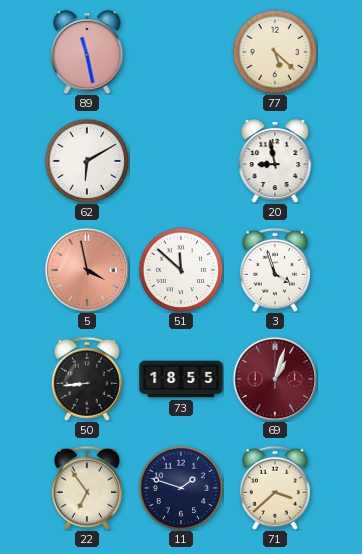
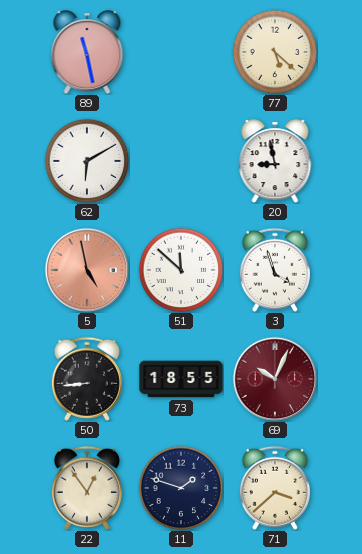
5: 3:58 -> 4:58 (87, 270)
69: 1:03 -> 10:04 (275, 379)
22: 6:54 -> 12:54 (87, 488)
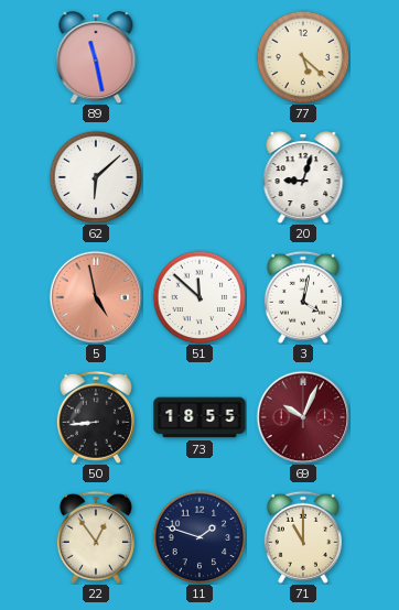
62: 6:10 -> 6:08 (96, 177)
20: 8:58 -> 9:03 (303, 177)
3: 3:57 -> 4:02 (303, 297)
71: 3:38 -> 11:00 (303, 537)
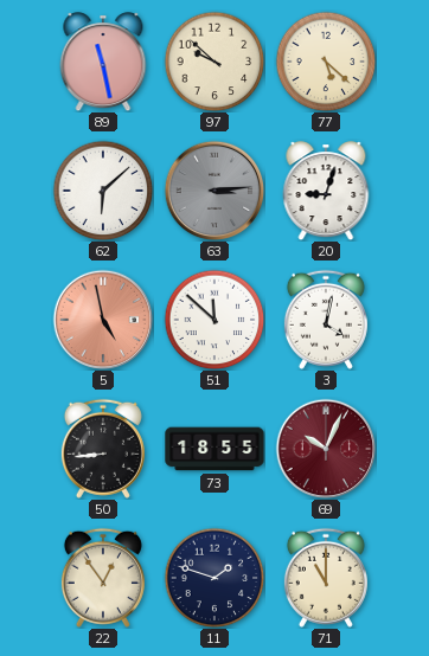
97: none -> 9:52 (214, 62)
63: none -> 3:14 (214, 191)
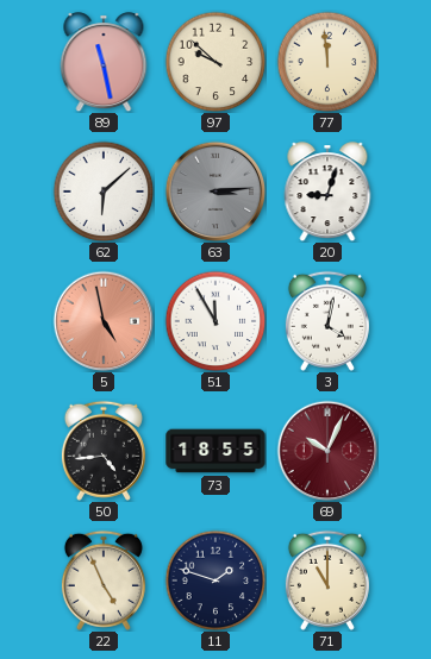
77: 5:22 -> 11:59 (327, 62)
51: 11:52 -> 11:55 (215, 321)
50: 8:44 -> 4:44 (104, 451)
22: 12:54 -> 4:56 (104, 580)
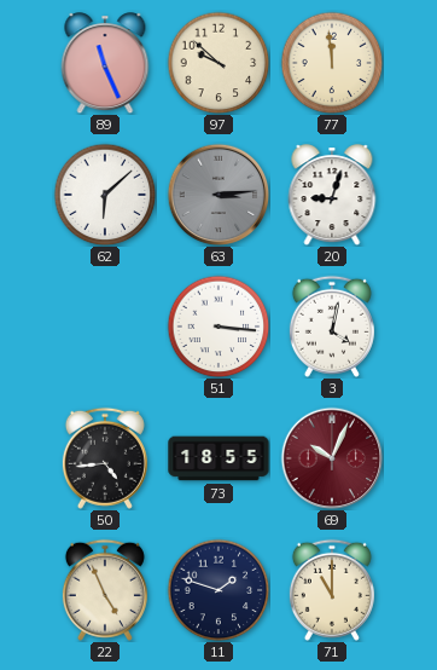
89: 11:28 -> 11:26 (105, 63)
5: 4:58 -> none (104, 321)
51: 11:55 -> 3:16 (218, 327)
